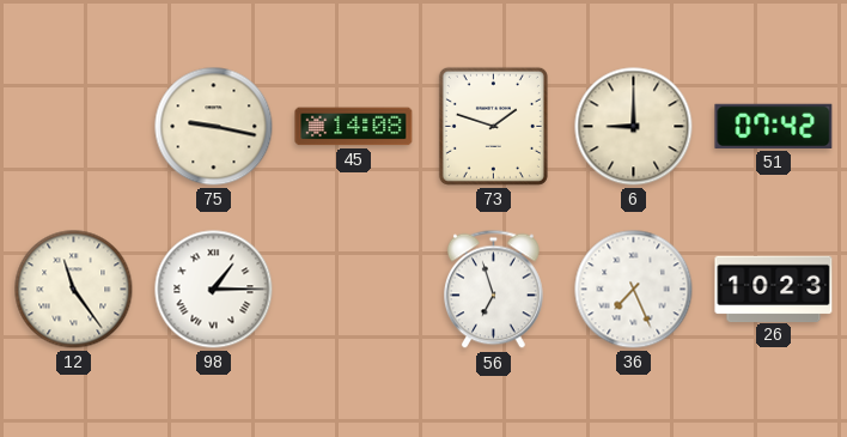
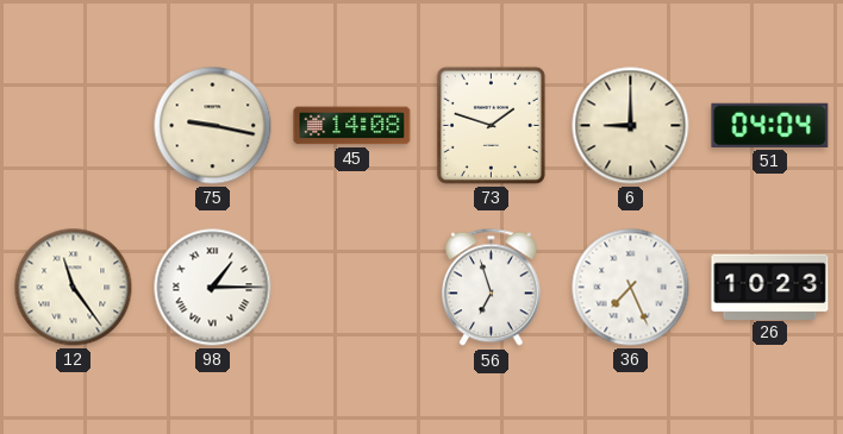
51: 07:42 -> 04:04 (770, 125)
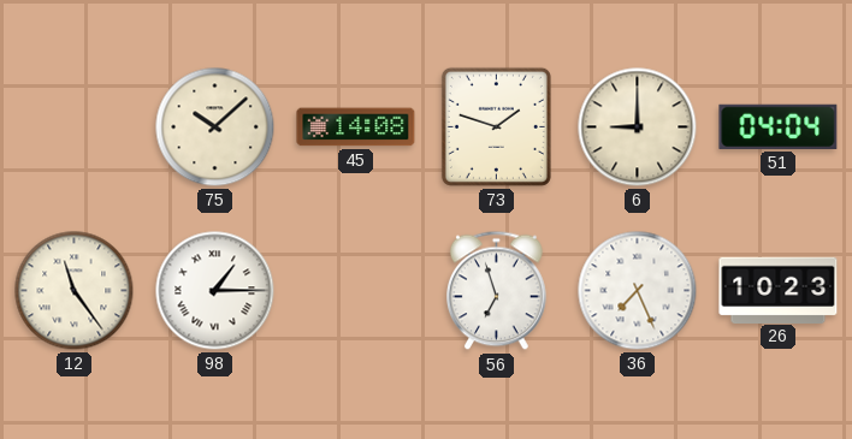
75: 9:17 -> 10:08 (215, 127)
